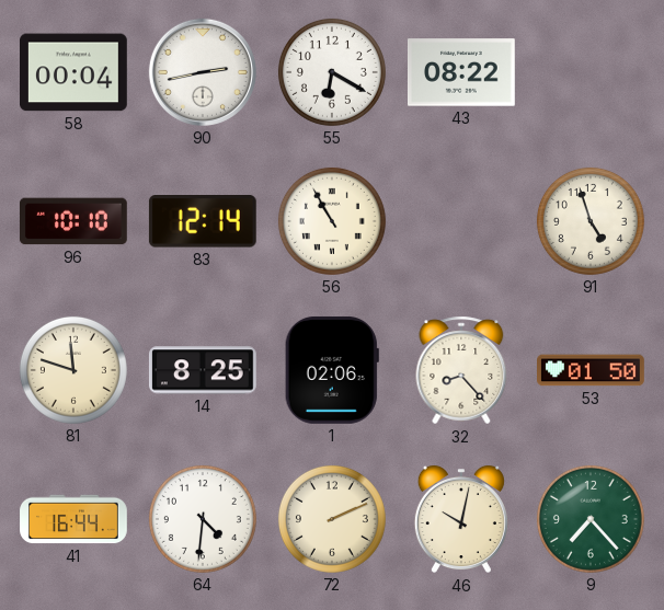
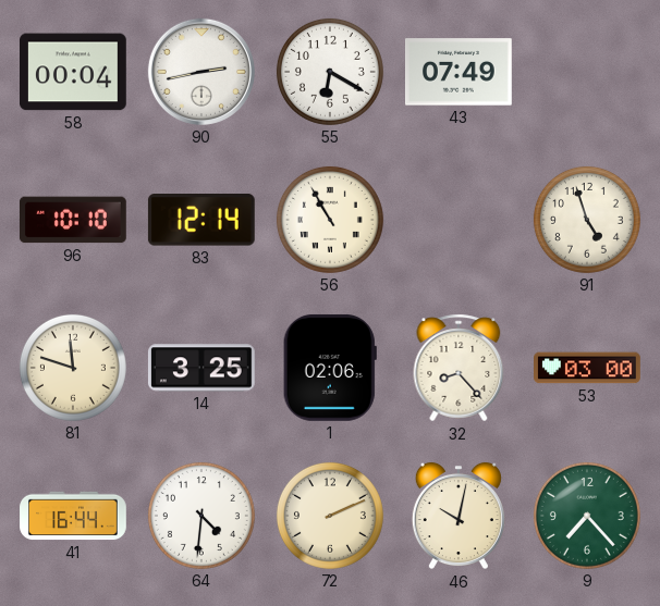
43: 08:22 -> 07:49 (460, 72)
14: 8:25 -> 3:25 (201, 368)
53: 01:50 -> 03:00 (588, 368)
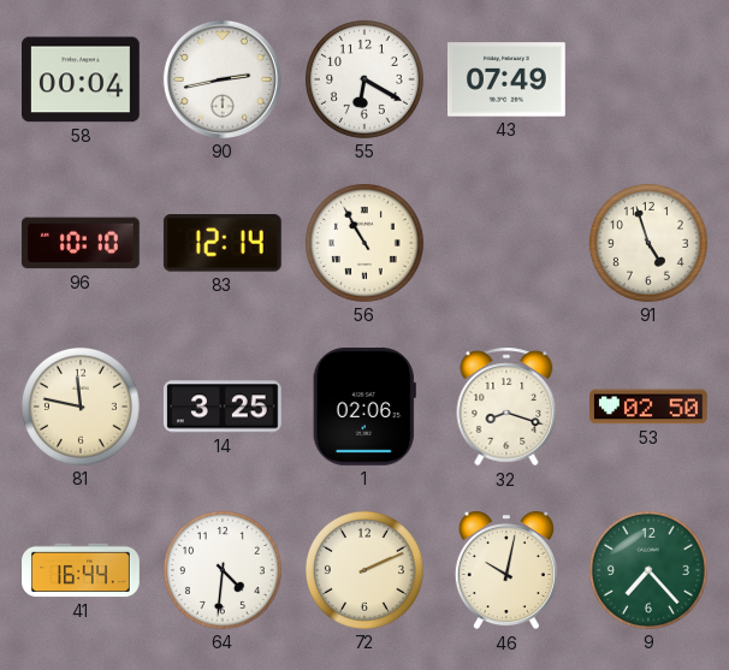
81: 11:48 -> 11:47 (81, 407)
32: 8:23 -> 8:18 (506, 407)
53: 03:00 -> 02:50 (650, 407)
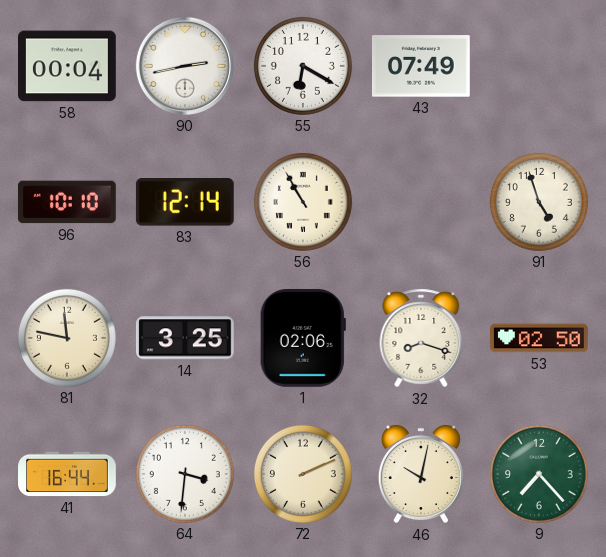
64: 4:31 -> 3:31 (185, 474)
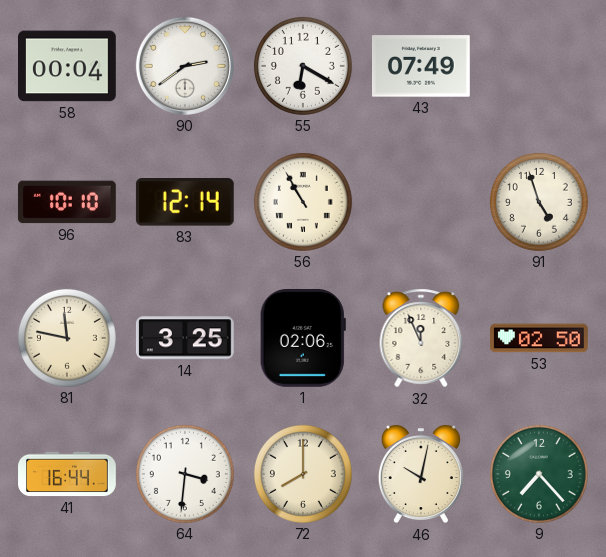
90: 2:43 -> 2:39 (185, 66)
32: 8:18 -> 11:56 (421, 338)
72: 2:11 -> 8:00 (303, 474)
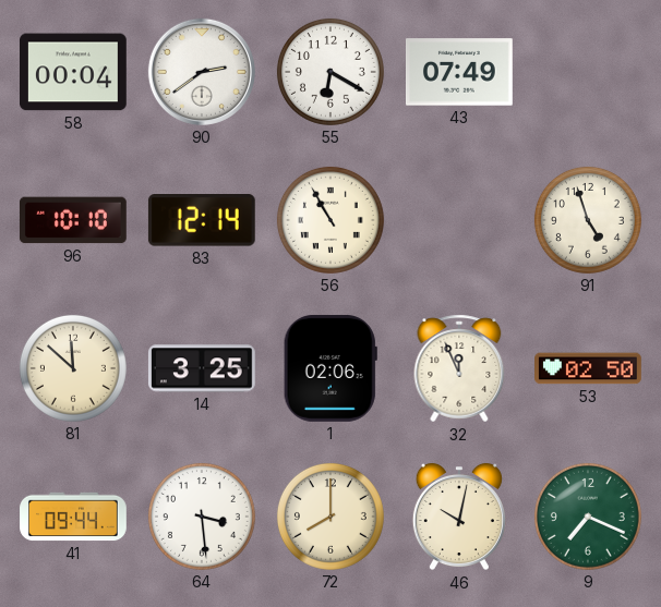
81: 11:47 -> 11:52 (73, 368)
41: 16:44 -> 09:44 (73, 517)
64: 3:31 -> 3:29 (202, 517)
9: 7:23 -> 7:19 (588, 517)
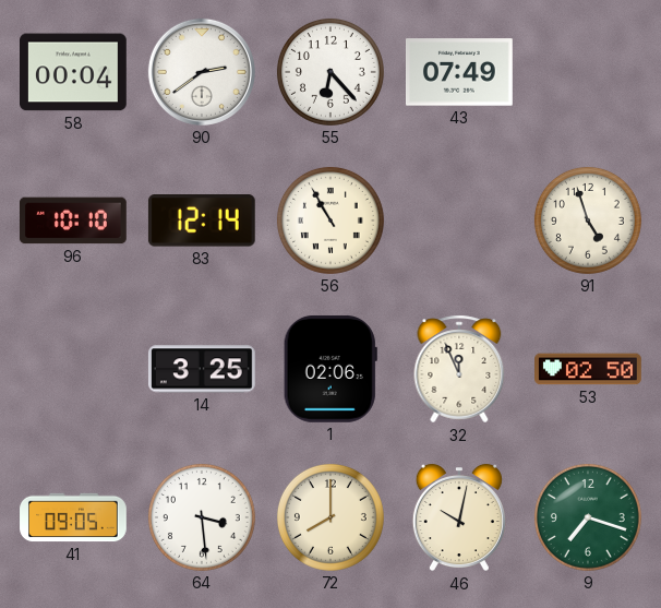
55: 6:20 -> 6:23 (330, 72)
81: 11:52 -> none (73, 368)
41: 09:44 -> 09:05 (73, 517)
9: 7:19 -> 7:18 (588, 517)
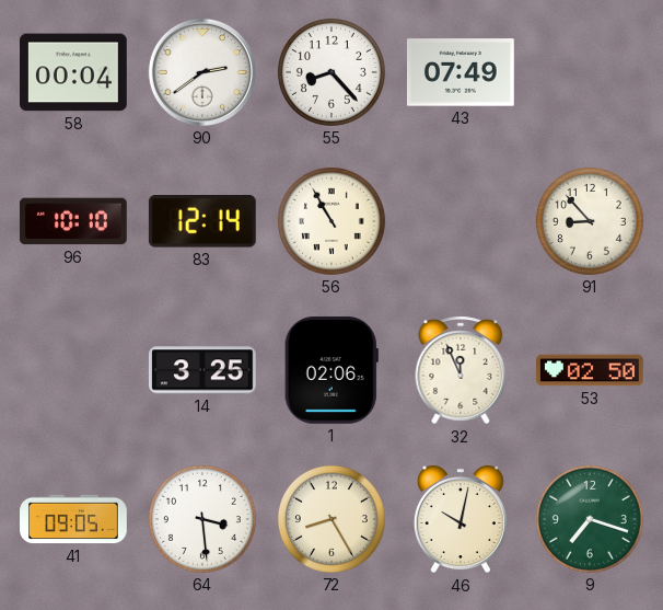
55: 6:23 -> 8:23 (331, 72)
91: 4:57 -> 8:53 (590, 221)
72: 8:00 -> 8:25 (331, 519)
